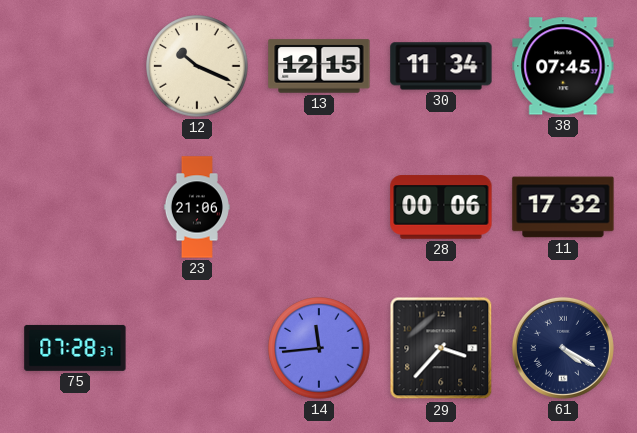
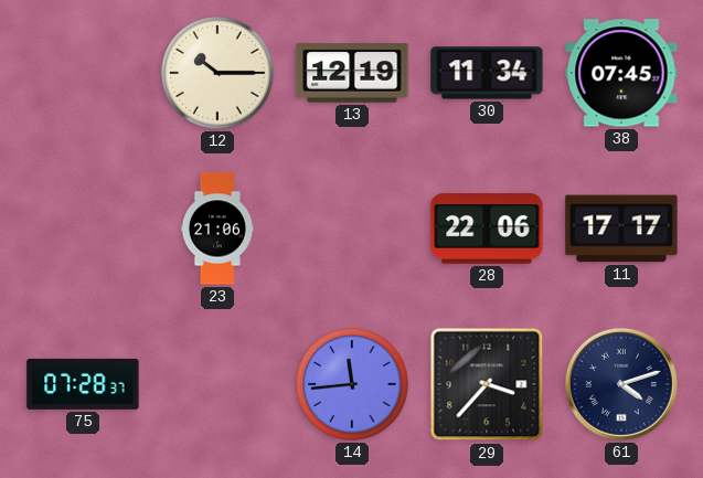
12: 10:19 -> 10:15 (217, 73)
13: 12:15 -> 12:19 (352, 73)
28: 00:06 -> 22:06 (487, 229)
11: 17:32 -> 17:17 (621, 229)
61: 4:20 -> 4:12 (621, 384)
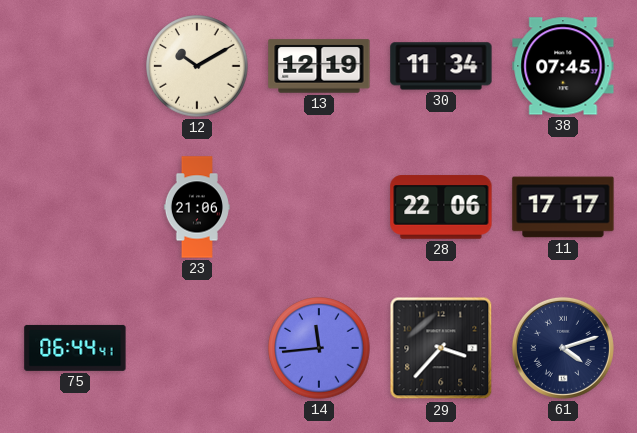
12: 10:15 -> 10:10 (197, 66)
75: 07:28 -> 06:44 (75, 348)
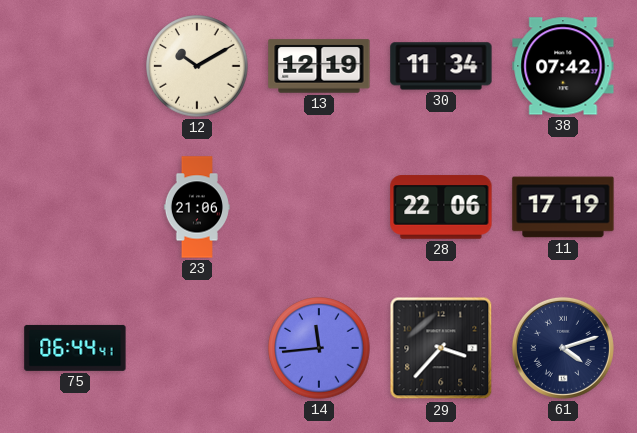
38: 07:45 -> 07:42 (563, 66)
11: 17:17 -> 17:19 (563, 207)
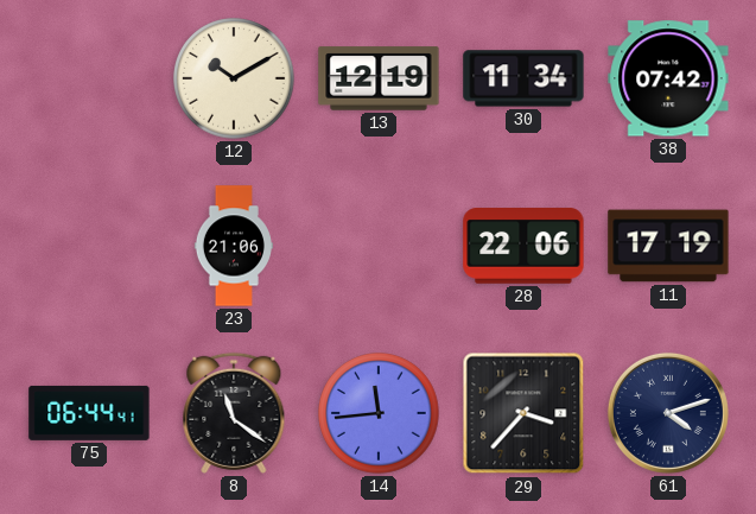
8: none -> 11:21 (234, 413)
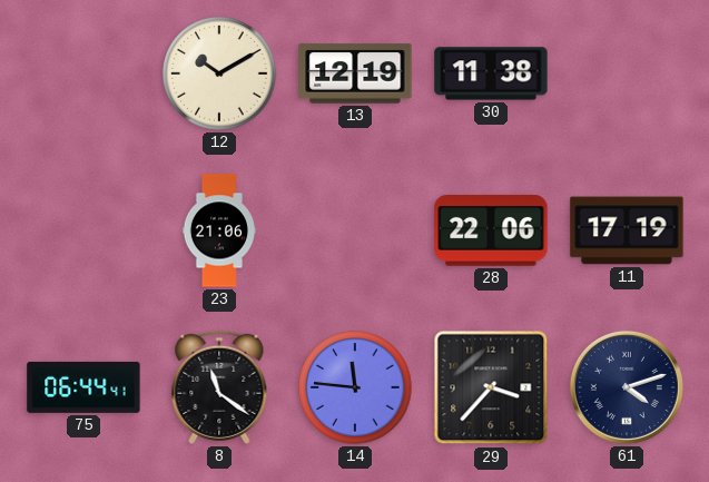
30: 11:34 -> 11:38 (491, 73)
38: 07:42 -> none (668, 78)
14: 11:44 -> 11:46 (355, 387)
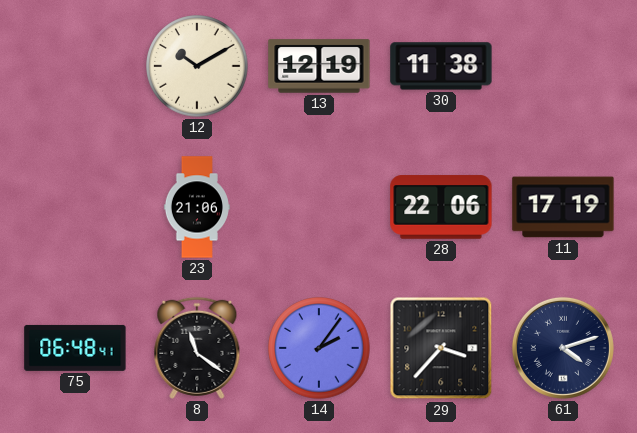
75: 06:44 -> 06:48 (75, 348)
14: 11:46 -> 2:06 (319, 348)
